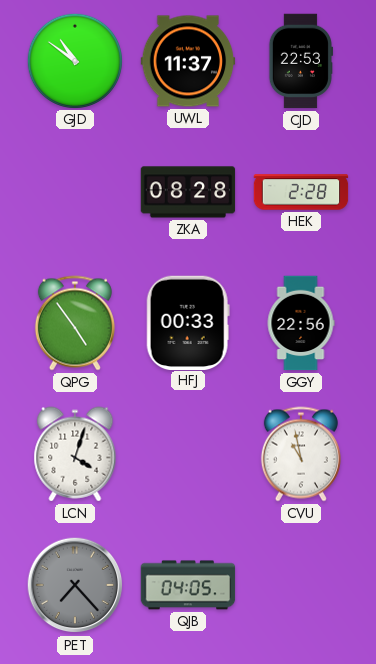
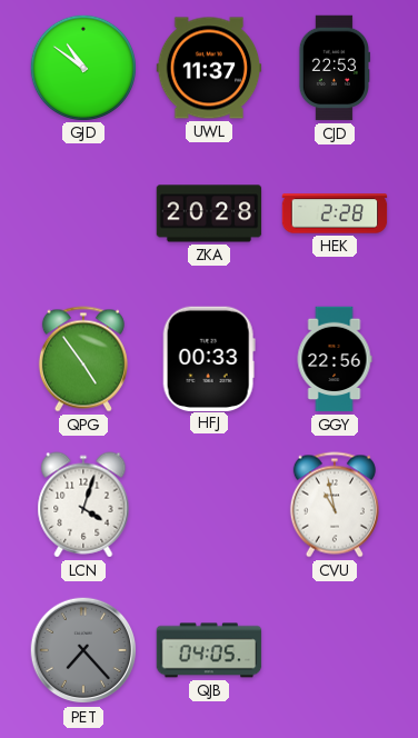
ZKA: 08:28 -> 20:28 (209, 213)
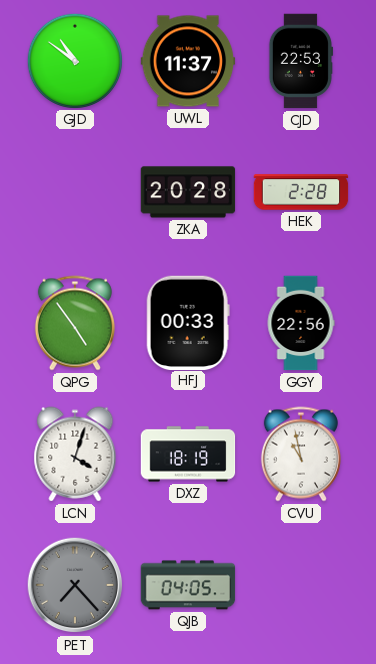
DXZ: none -> 18:19 (188, 454)
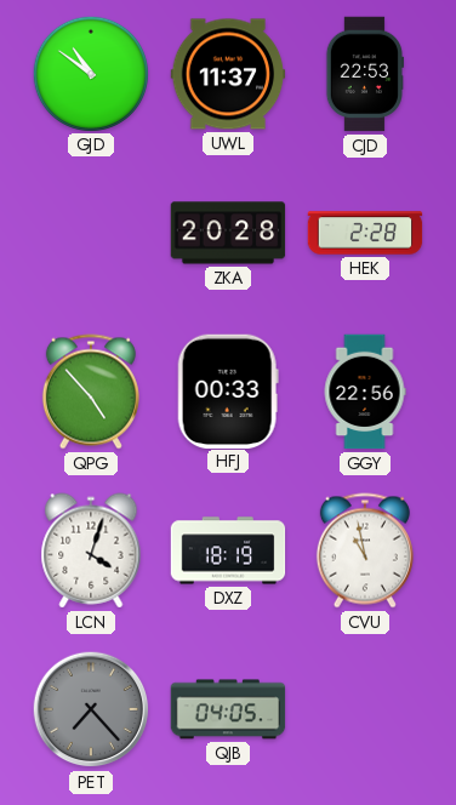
QPG: 4:54 -> 4:53 (91, 392)
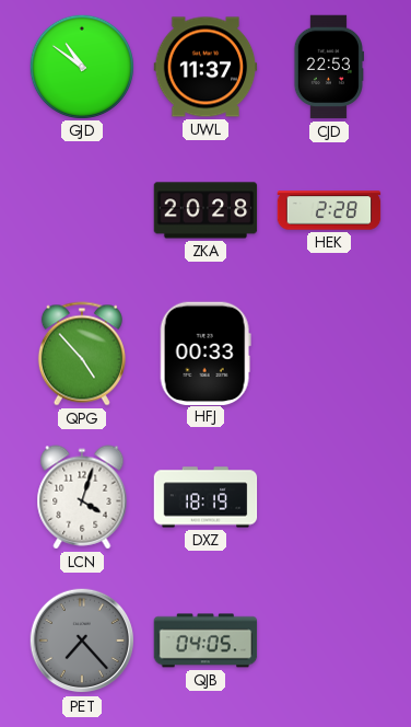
GGY: 22:56 -> none (365, 392)
CVU: 10:58 -> none (365, 550)
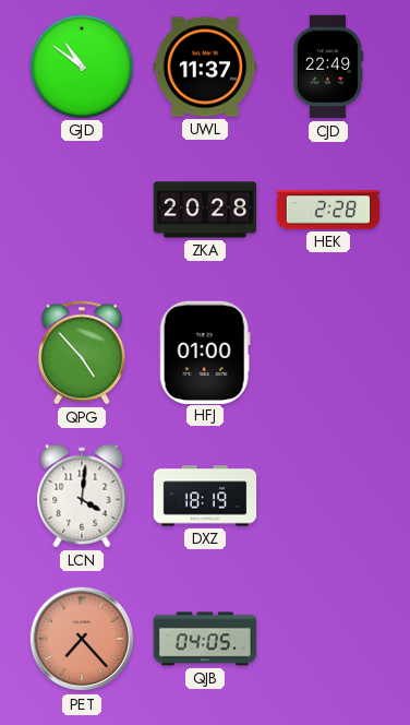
CJD: 22:53 -> 22:49 (327, 67)
HFJ: 00:33 -> 01:00 (205, 352)
LCN: 4:03 -> 4:01 (82, 496)
PET dial: grey -> salmon (82, 639)
